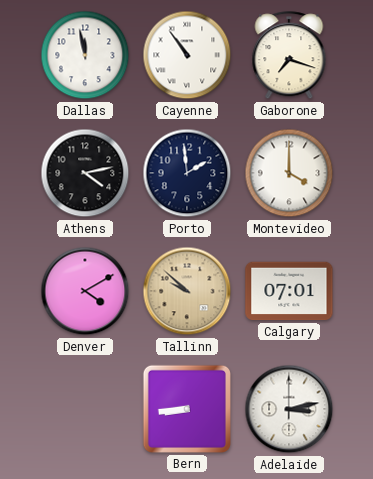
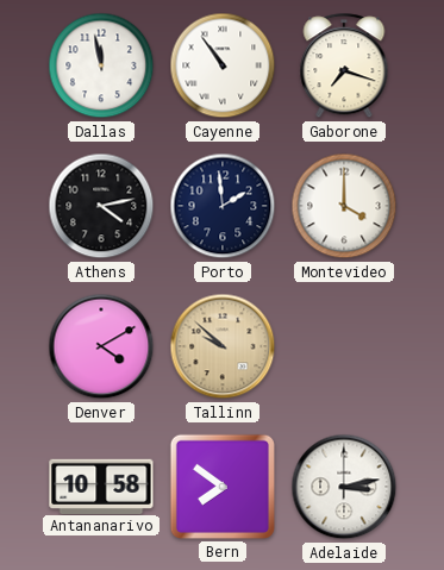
Calgary: 07:01 -> none (289, 291)
Antananarivo: none -> 10:58 (101, 486)
Bern: 8:44 -> 7:51 (223, 487)
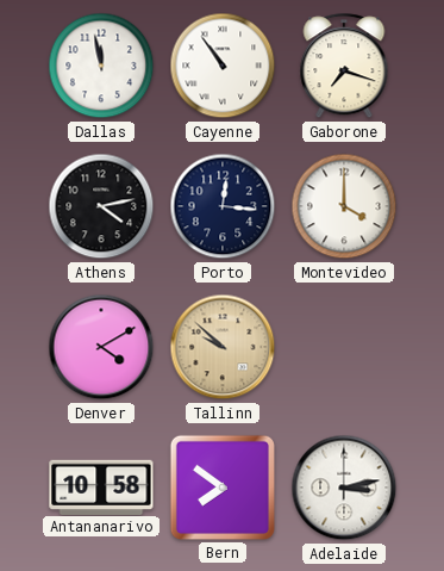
Porto: 1:59 -> 12:16 (223, 206)
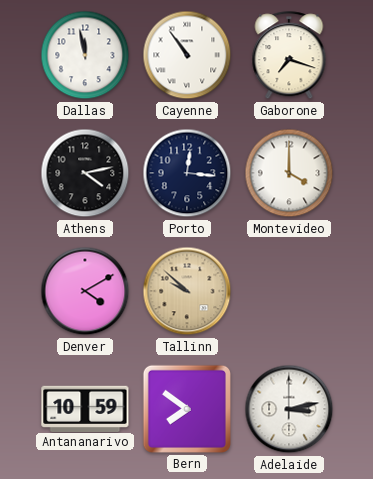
Antananarivo: 10:58 -> 10:59 (85, 408)
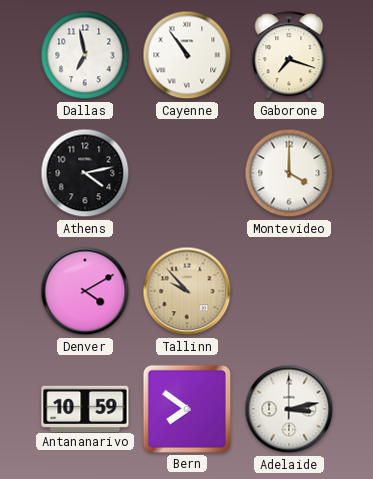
Dallas: 11:58 -> 6:58 (85, 55)
Porto: 12:16 -> none (187, 173)
Tallinn: 9:52 -> 9:53 (187, 291)
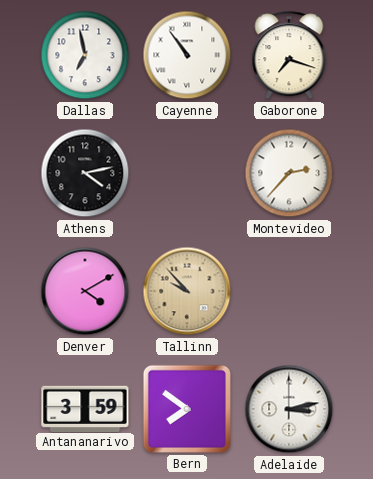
Montevideo: 4:00 -> 2:37 (289, 173)
Antananarivo: 10:59 -> 3:59 (85, 408)
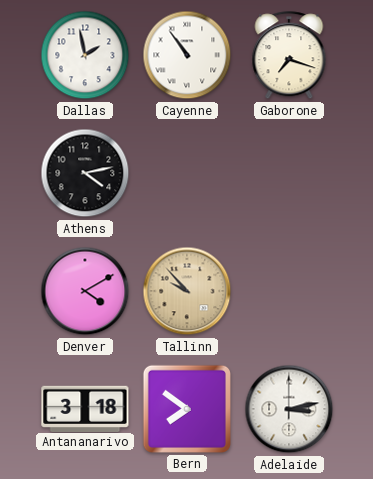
Dallas: 6:58 -> 1:58 (85, 55)
Montevideo: 2:37 -> none (289, 173)
Antananarivo: 3:59 -> 3:18 (85, 408)
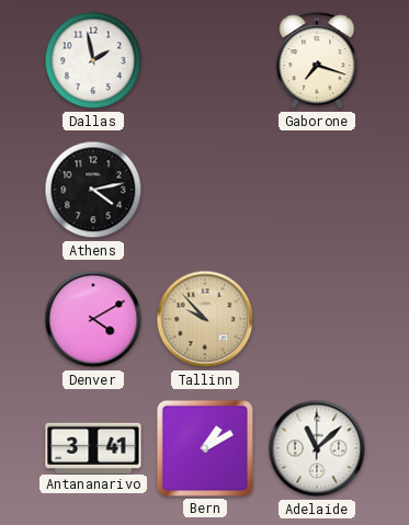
Cayenne: 10:54 -> none (187, 55)
Antananarivo: 3:18 -> 3:41 (93, 447)
Bern: 7:51 -> 1:10 (205, 448)
Adelaide: 3:13 -> 11:08 (317, 448)
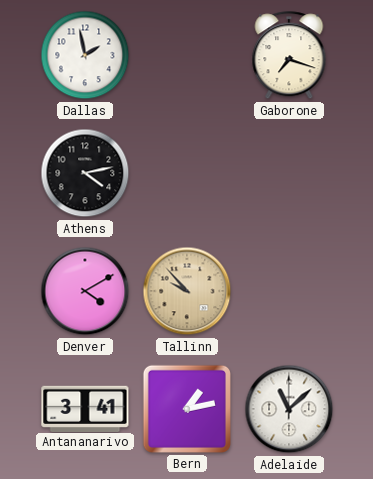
Bern: 1:10 -> 1:13 (187, 409)
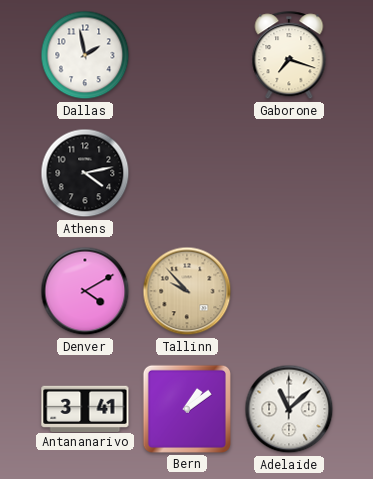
Bern: 1:13 -> 1:09 (187, 409)
